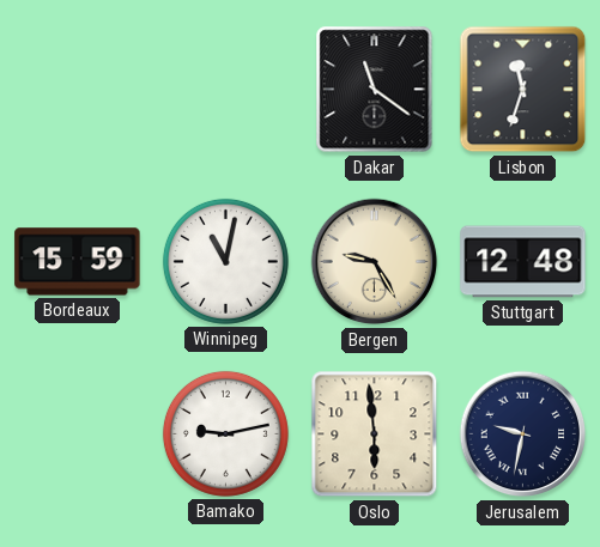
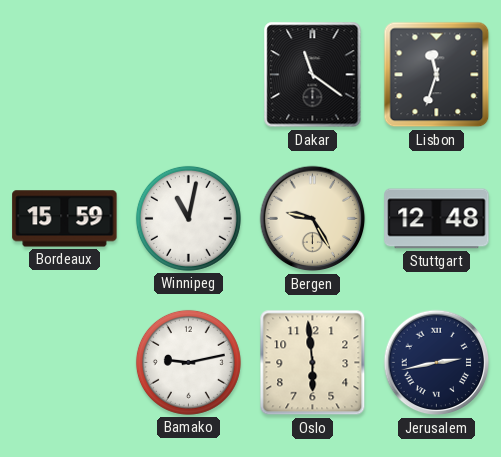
Jerusalem: 9:32 -> 2:43 (437, 363)
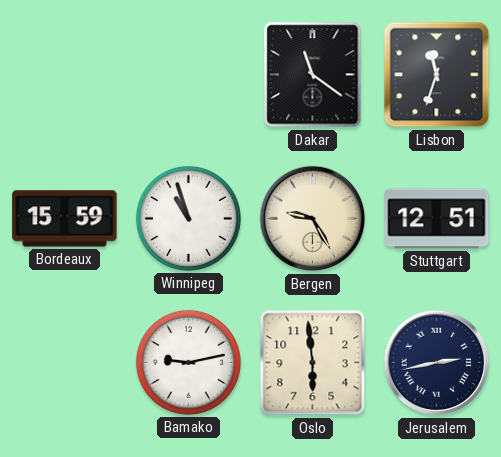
Winnipeg: 11:02 -> 10:57 (188, 218)
Stuttgart: 12:48 -> 12:51 (437, 219)
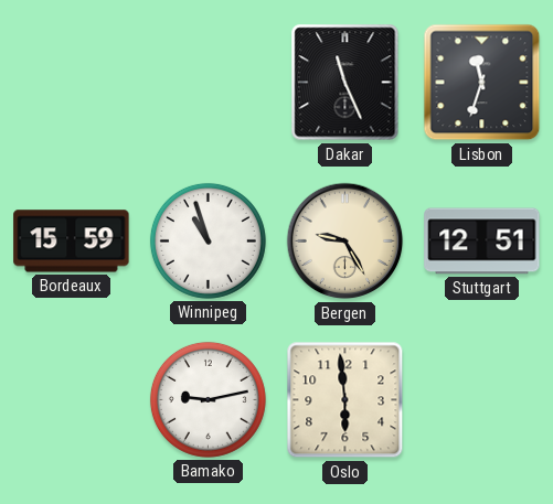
Dakar: 11:21 -> 11:26 (345, 83)
Jerusalem: 2:43 -> none (437, 363)
